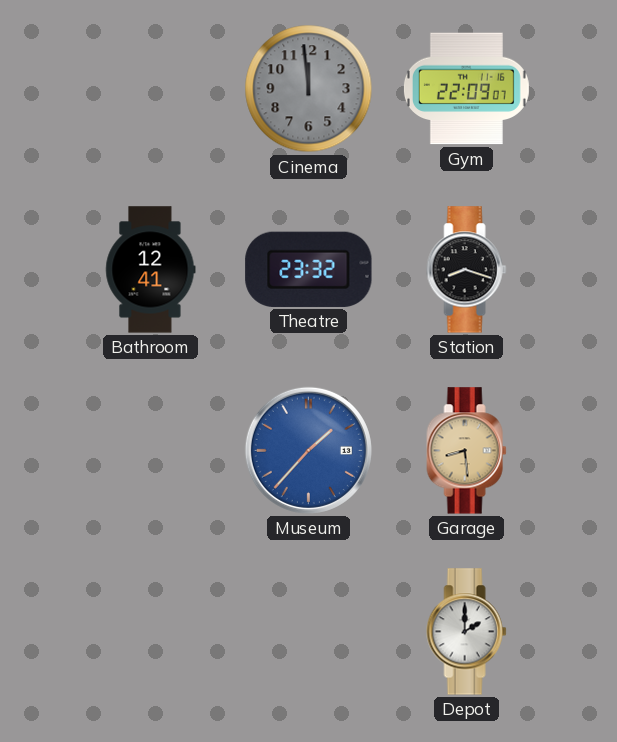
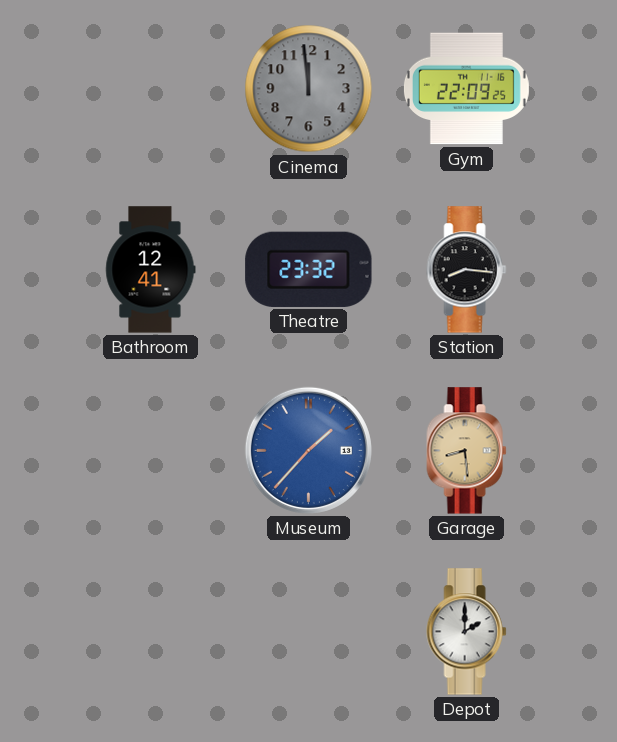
Gym: 22:09:07 -> 22:09:25 (466, 89)
Station: 8:18 -> 8:16 (467, 270)
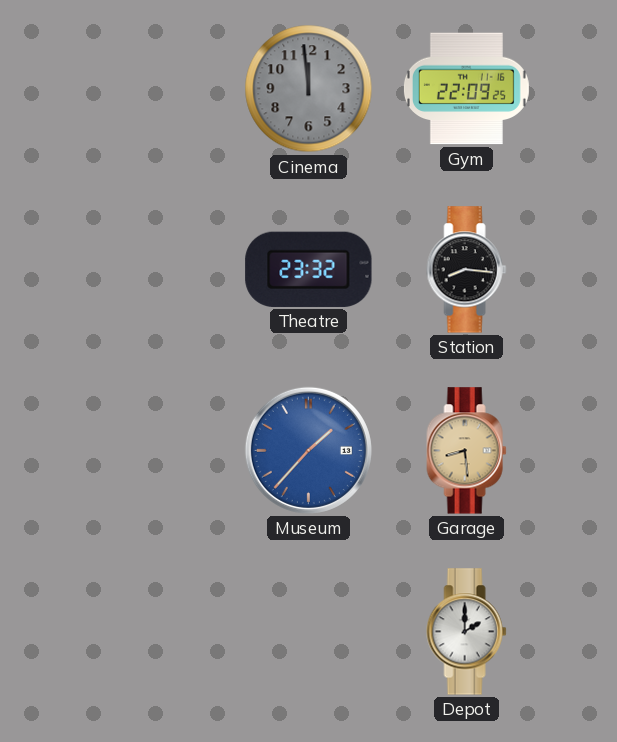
Bathroom: 12:41 -> none (151, 270)
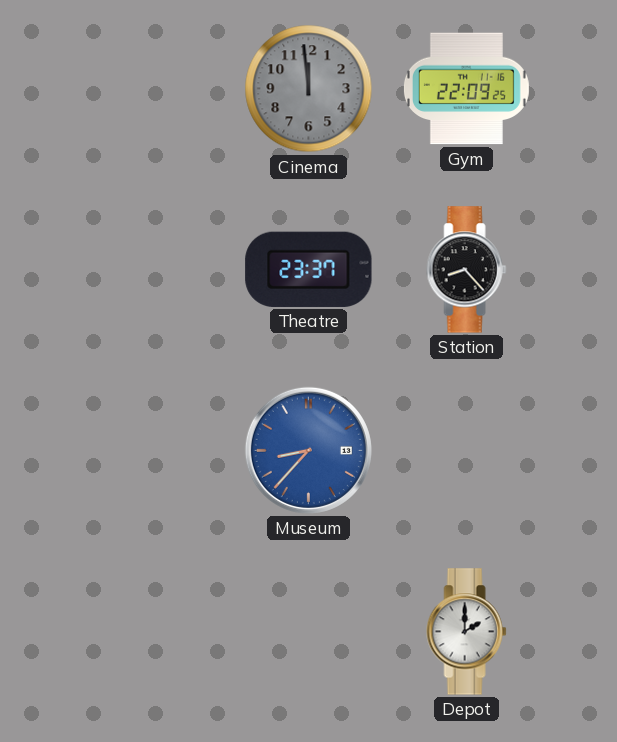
Theatre: 23:32 -> 23:37 (309, 269)
Station: 8:16 -> 8:23 (467, 270)
Museum: 1:37 -> 8:37 (308, 450)
Garage: 8:29 -> none (467, 451)
